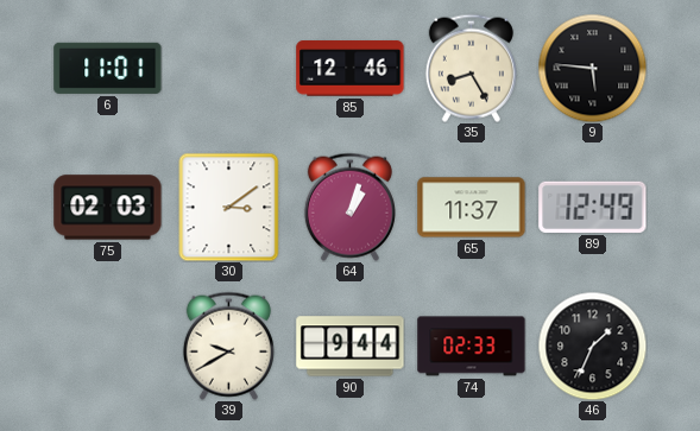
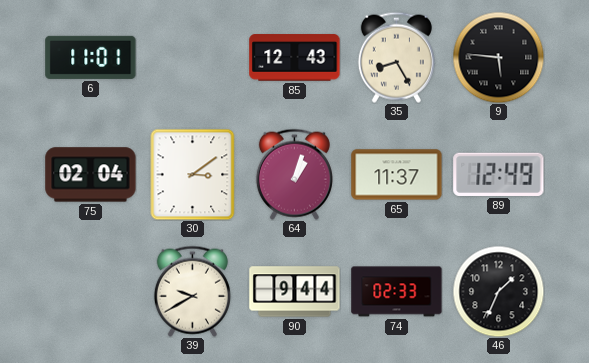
85: 12:46 -> 12:43 (295, 58)
75: 02:03 -> 02:04 (91, 175)
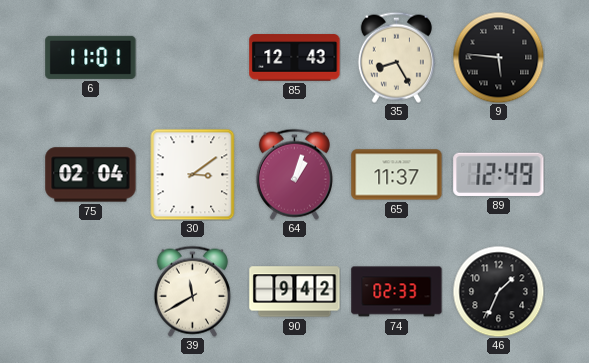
39: 9:40 -> 11:40 (192, 291)
90: 9:44 -> 9:42 (295, 292)
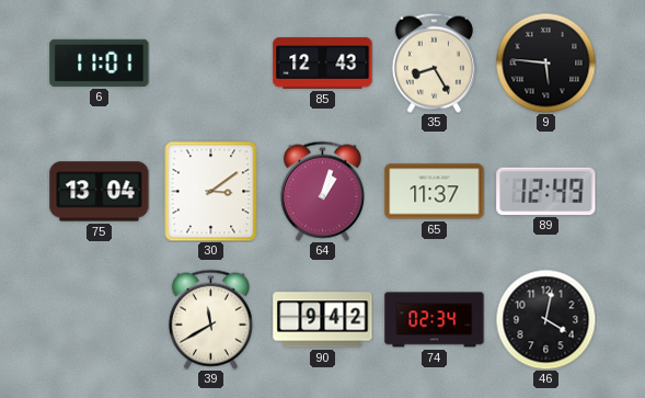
75: 02:04 -> 13:04 (100, 192)
74: 02:33 -> 02:34 (435, 320)
46: 1:34 -> 4:02 (545, 319)
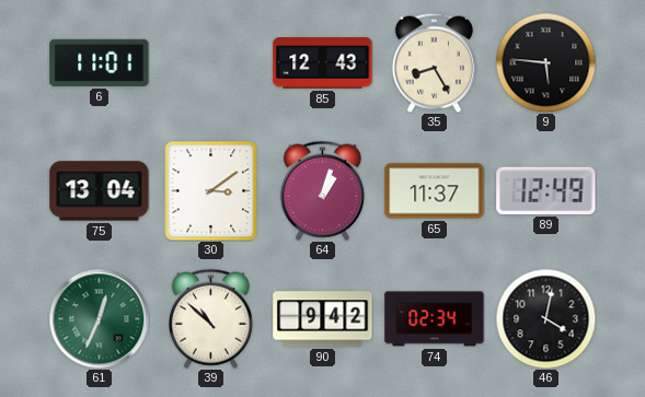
61: none -> 12:34 (99, 318)
39: 11:40 -> 10:52 (210, 318)
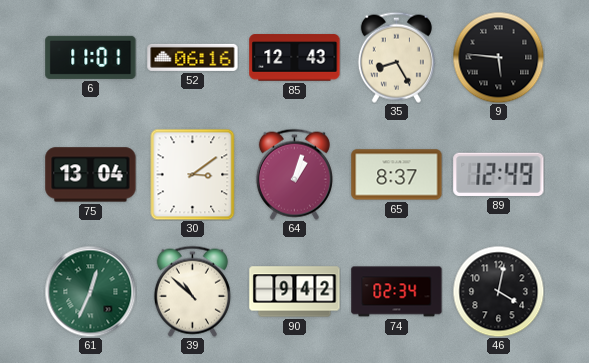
52: none -> 06:16 (193, 57)
65: 11:37 -> 8:37 (397, 175)
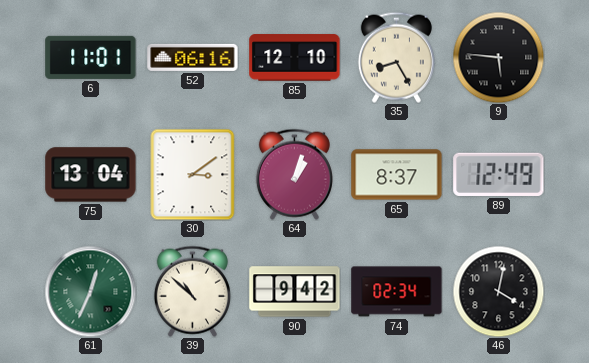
85: 12:43 -> 12:10 (295, 58)
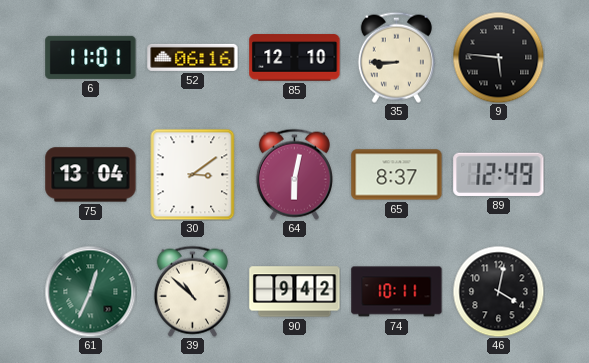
35: 8:25 -> 8:45 (396, 57)
64: 1:03 -> 6:02 (294, 174)
74: 02:34 -> 10:11 (397, 292)
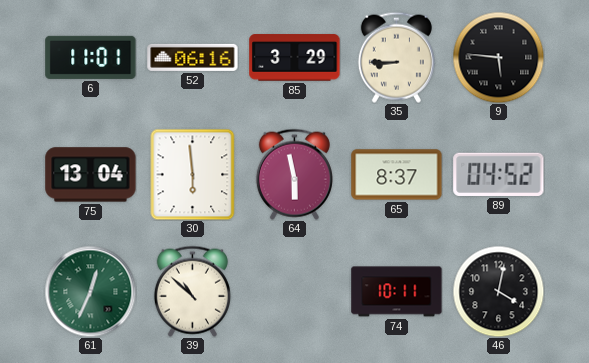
85: 12:10 -> 3:29 (295, 58)
30: 3:09 -> 5:59 (193, 174)
64: 6:02 -> 5:58 (294, 174)
89: 12:49 -> 04:52 (499, 174)
90: 9:42 -> none (295, 292)
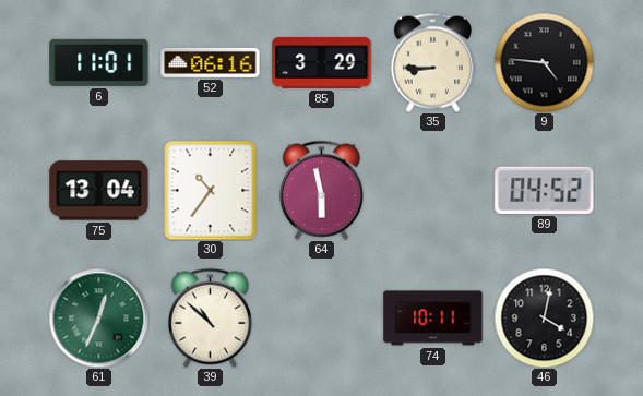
9: 5:46 -> 4:46 (544, 62)
30: 5:59 -> 10:36 (211, 190)
65: 8:37 -> none (397, 175)
